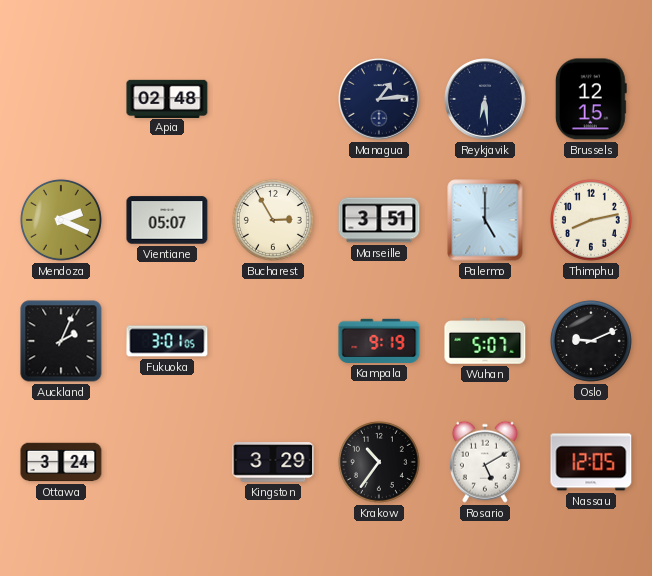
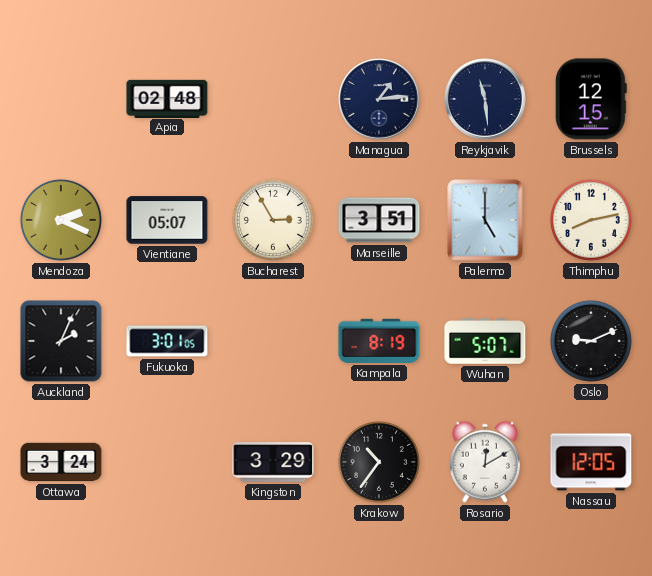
Reykjavik: 6:29 -> 11:29 (485, 99)
Kampala: 9:19 -> 8:19 (379, 341)
Rosario: 5:10 -> 12:10 (485, 462)
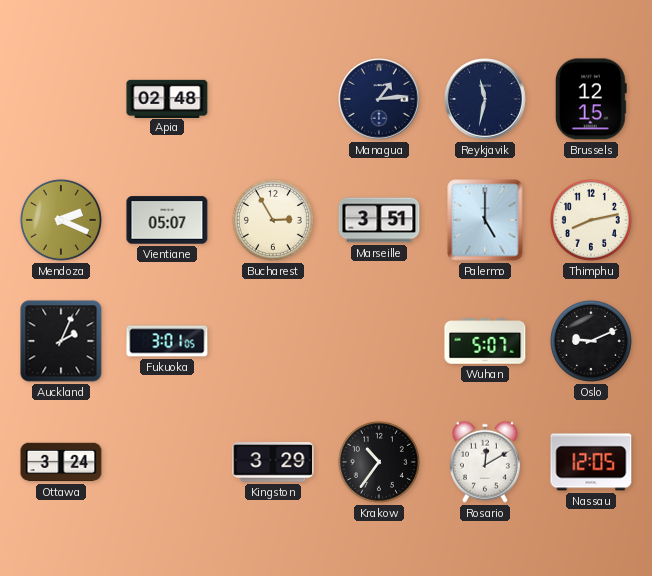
Reykjavik: 11:29 -> 11:32 (485, 99)
Kampala: 8:19 -> none (379, 341)
